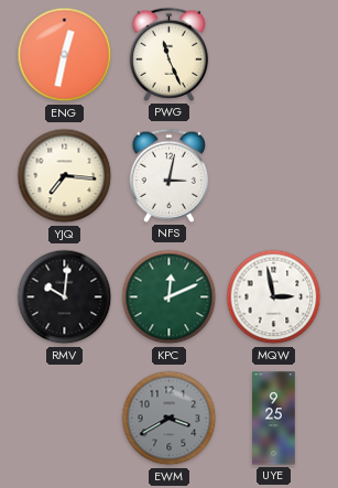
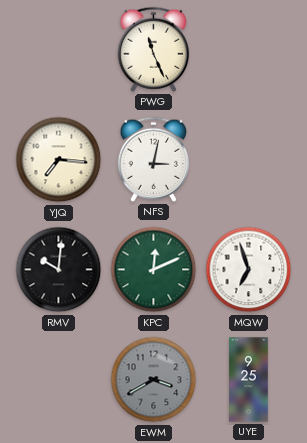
ENG: 12:32 -> none (65, 55)
MQW: 2:58 -> 6:57 (249, 270)
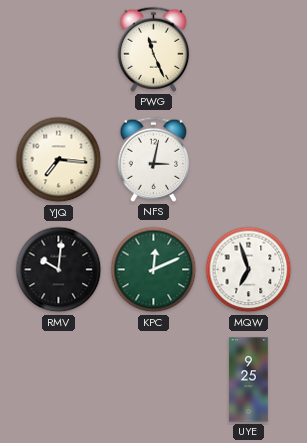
EWM: 3:40 -> none (154, 380)
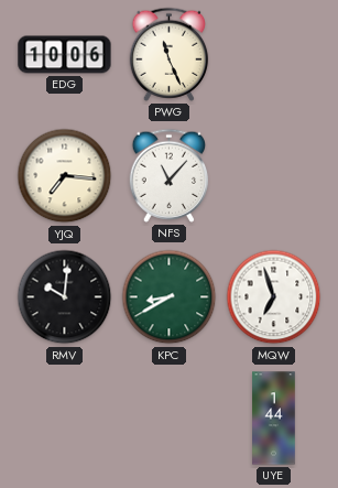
EDG: none -> 10:06 (65, 55)
NFS: 3:02 -> 11:07 (170, 175)
KPC: 12:11 -> 8:40 (170, 297)
UYE: 9:25 -> 1:44 (274, 419)
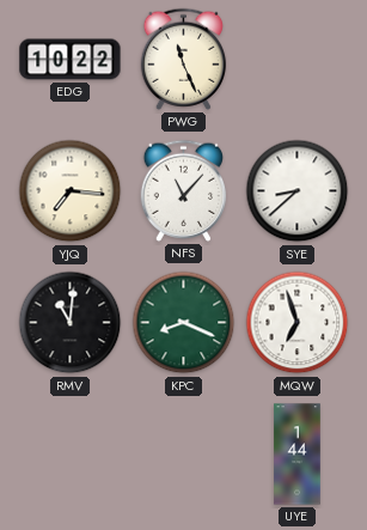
EDG: 10:06 -> 10:22 (71, 60)
SYE: none -> 8:38 (298, 191)
RMV: 10:01 -> 11:01 (71, 323)
KPC: 8:40 -> 8:19 (184, 323)
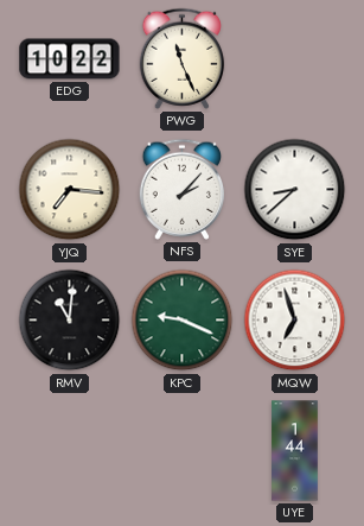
NFS: 11:07 -> 2:07 (183, 189)
KPC: 8:19 -> 9:19 (183, 321)
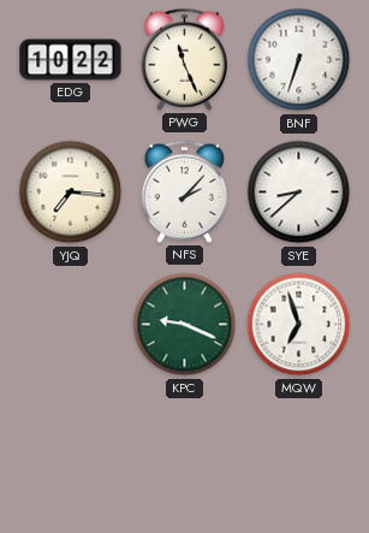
BNF: none -> 6:33 (299, 60)
RMV: 11:01 -> none (70, 321)
UYE: 1:44 -> none (295, 451)
